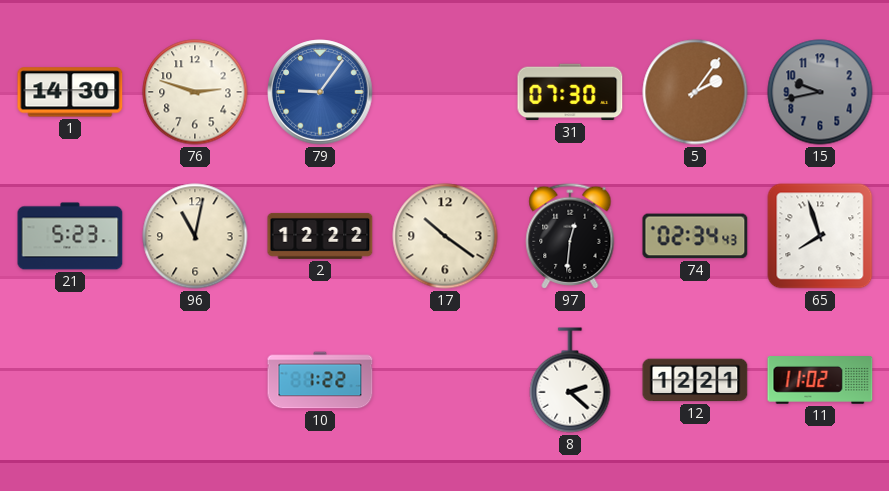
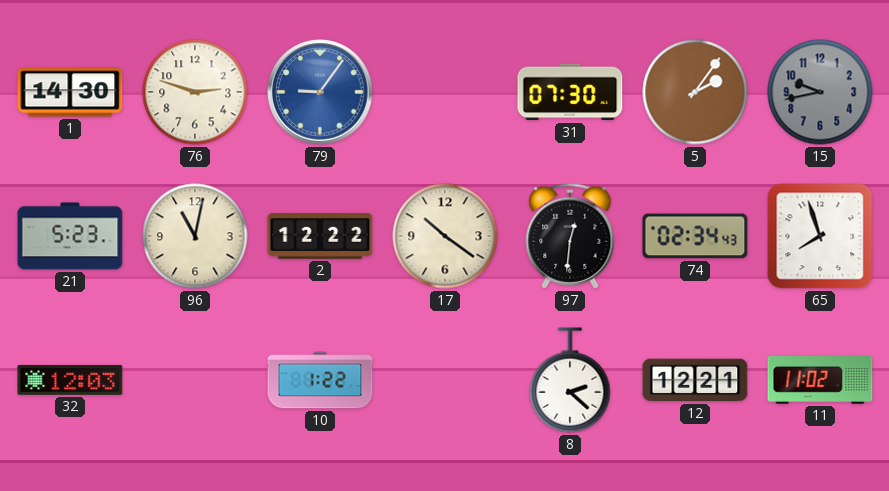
32: none -> 12:03 (70, 380)
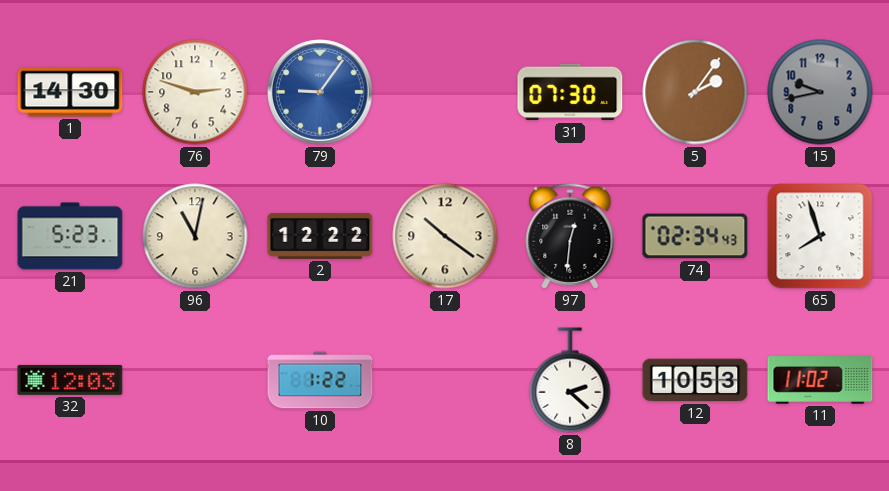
12: 12:21 -> 10:53 (695, 380)
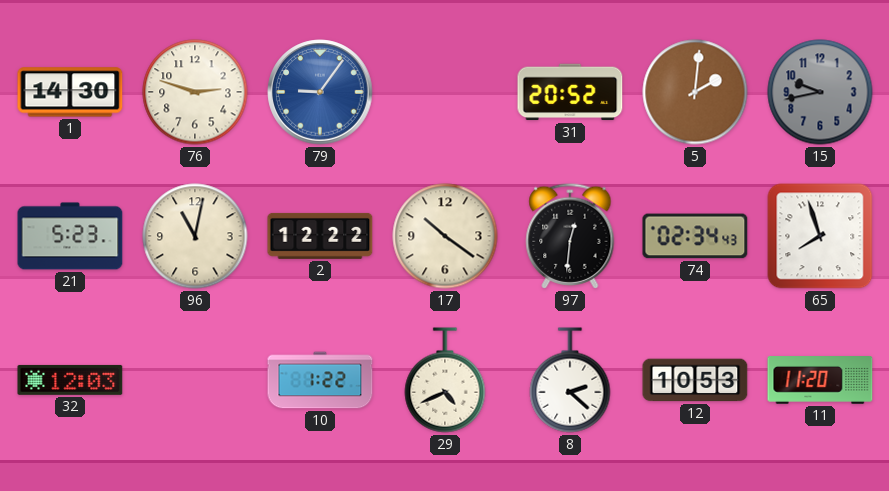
31: 07:30 -> 20:52 (570, 92)
5: 2:06 -> 2:01 (695, 92)
29: none -> 4:41 (445, 380)
11: 11:02 -> 11:20 (820, 381)
